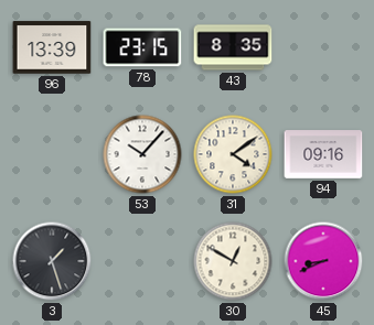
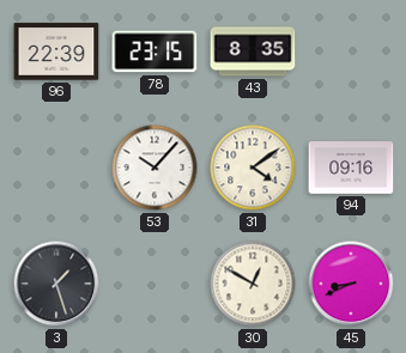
96: 13:39 -> 22:39 (56, 51)
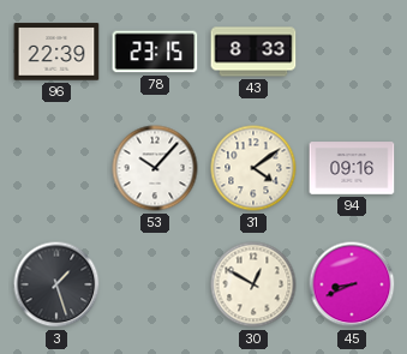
43: 8:35 -> 8:33 (253, 52)
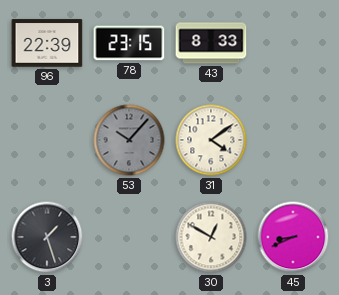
53 dial: white -> grey (129, 140)
94: 09:16 -> none (352, 168)
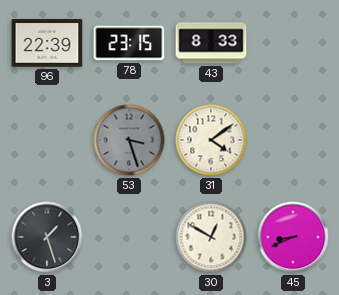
53: 10:07 -> 3:27 (129, 140)
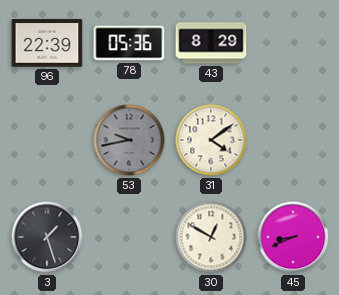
78: 23:15 -> 05:36 (129, 43)
43: 8:33 -> 8:29 (211, 43)
53: 3:27 -> 9:43 (129, 140)
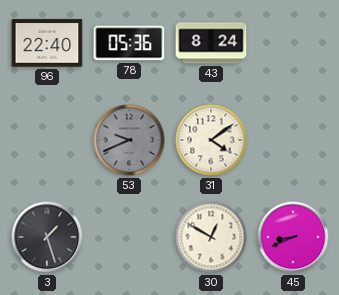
96: 22:39 -> 22:40 (47, 43)
43: 8:29 -> 8:24 (211, 43)
53: 9:43 -> 9:41 (129, 140)
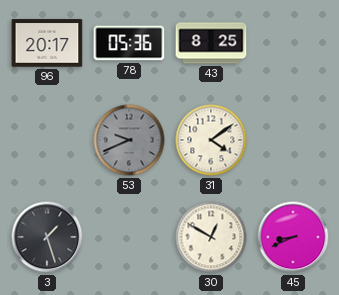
96: 22:40 -> 20:17 (47, 43)
43: 8:24 -> 8:25 (211, 43)
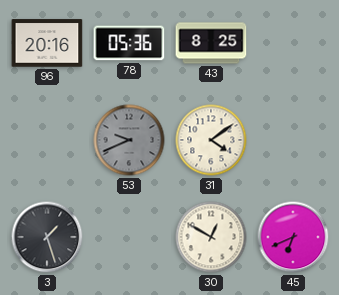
96: 20:17 -> 20:16 (47, 43)
45: 8:41 -> 6:41 (293, 237)
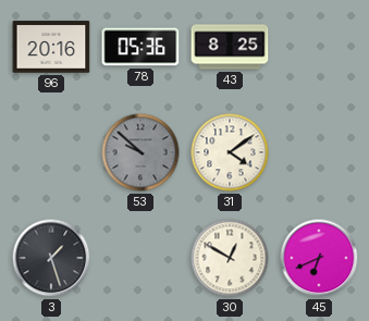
53: 9:41 -> 9:52 (140, 152)
